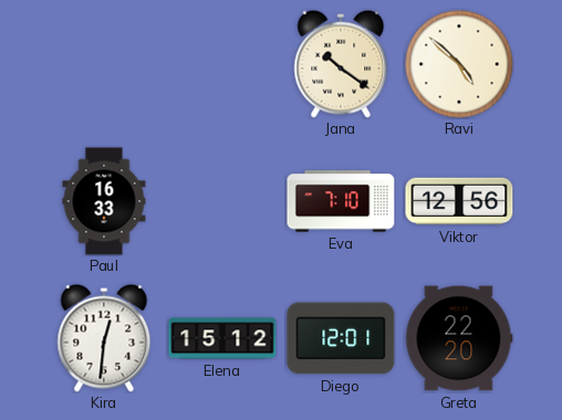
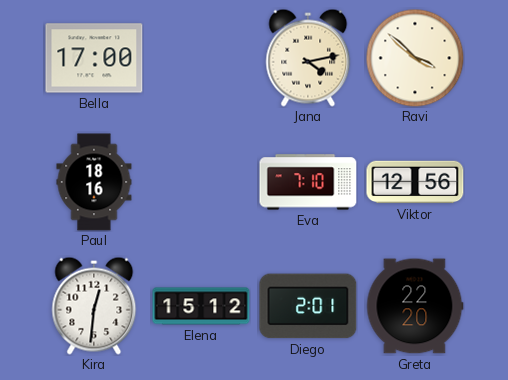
Bella: none -> 17:00 (94, 58)
Jana: 10:21 -> 4:13 (308, 58)
Ravi: 4:52 -> 3:52 (415, 58)
Paul: 16:33 -> 18:16 (94, 182)
Diego: 12:01 -> 2:01 (308, 306)
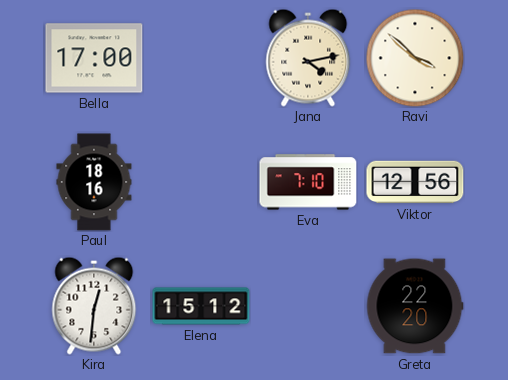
Diego: 2:01 -> none (308, 306)
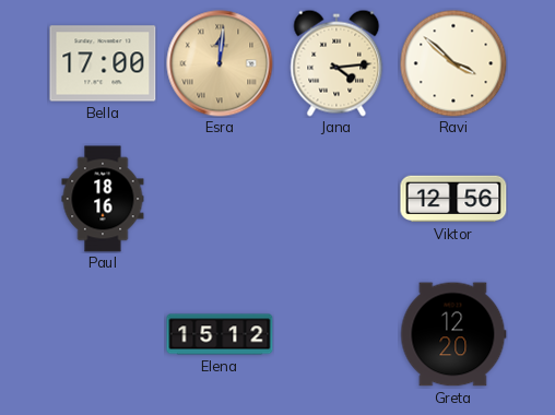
Esra: none -> 12:01 (220, 63)
Jana: 4:13 -> 4:14 (336, 63)
Eva: 7:10 -> none (308, 182)
Kira: 12:31 -> none (94, 306)
Greta: 22:20 -> 12:20 (453, 334)
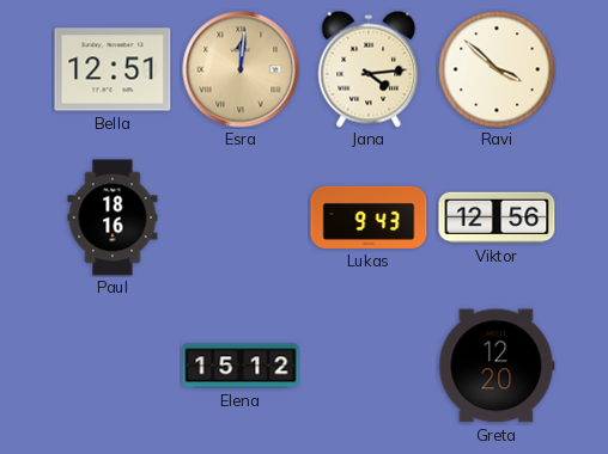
Bella: 17:00 -> 12:51 (113, 69)
Lukas: none -> 9:43 (369, 217)
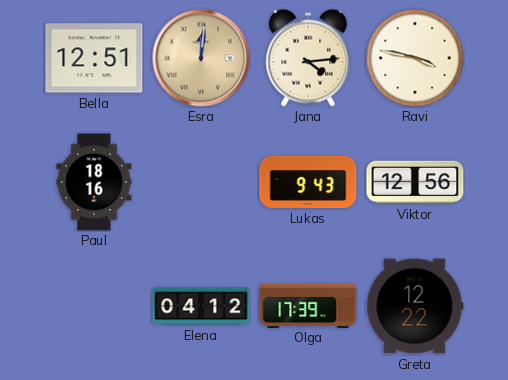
Ravi: 3:52 -> 3:47 (415, 58)
Elena: 15:12 -> 04:12 (201, 306)
Olga: none -> 17:39 (308, 305)
Greta: 12:20 -> 12:22 (415, 306)
